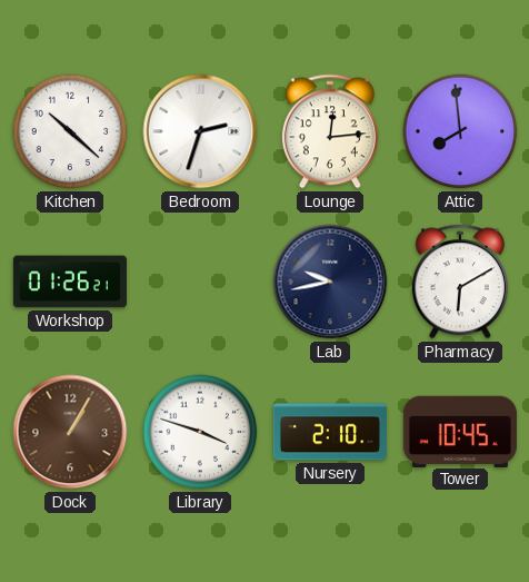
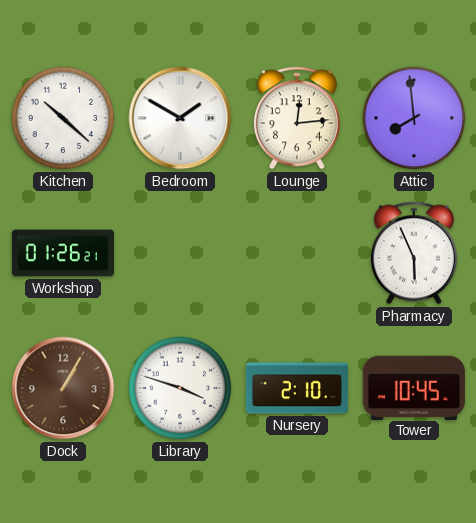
Bedroom: 2:33 -> 1:50 (180, 118)
Lab: 9:43 -> none (330, 282)
Pharmacy: 6:10 -> 5:56 (414, 253)
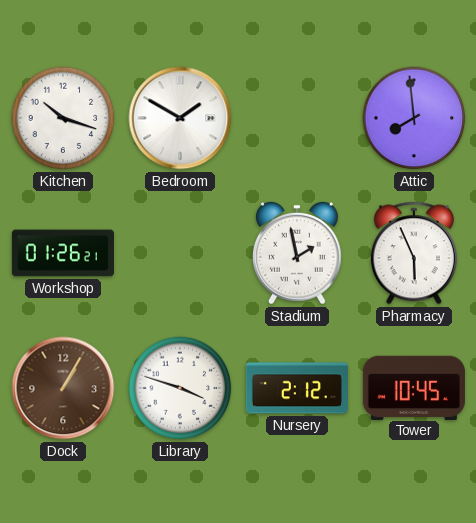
Kitchen: 10:22 -> 10:18 (63, 118)
Lounge: 12:14 -> none (297, 118)
Stadium: none -> 1:58 (297, 253)
Nursery: 2:10 -> 2:12 (297, 388)
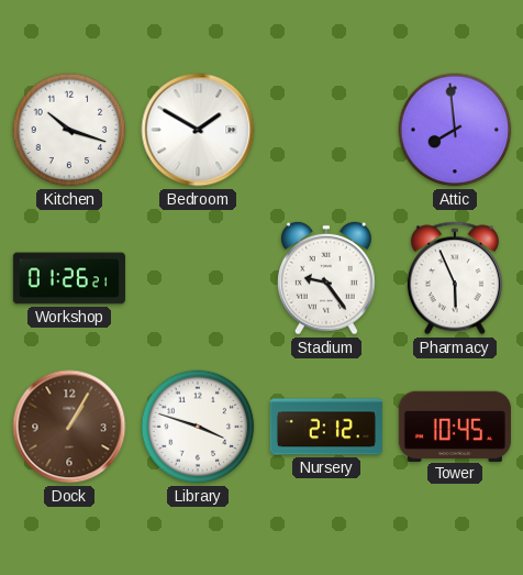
Stadium: 1:58 -> 9:24 (326, 278)
